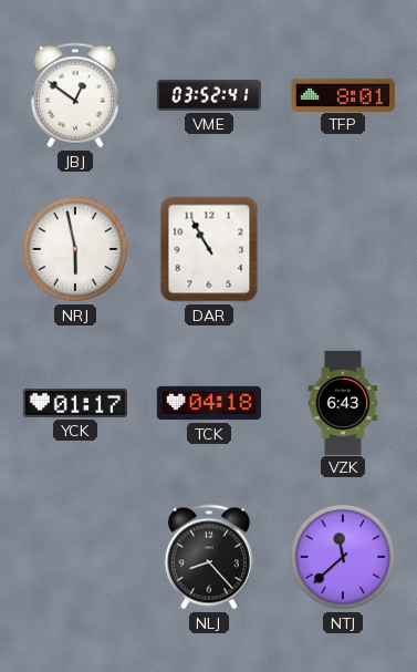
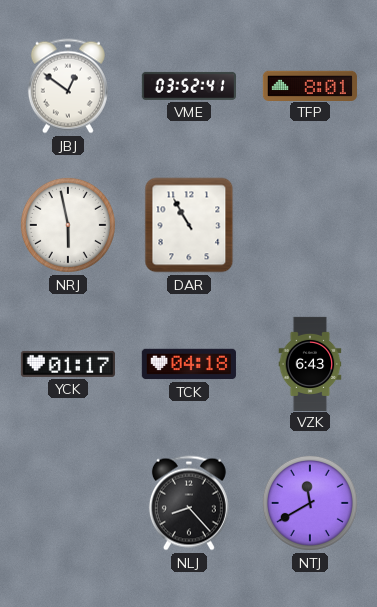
NTJ: 11:38 -> 11:40 (310, 503)
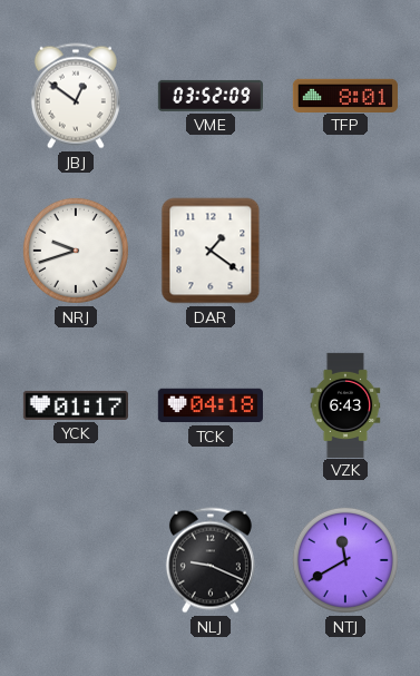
VME: 03:52:41 -> 03:52:09 (209, 96)
NRJ: 5:58 -> 9:42 (76, 251)
DAR: 10:55 -> 1:21 (211, 251)
NLJ: 8:23 -> 9:19 (211, 560)
